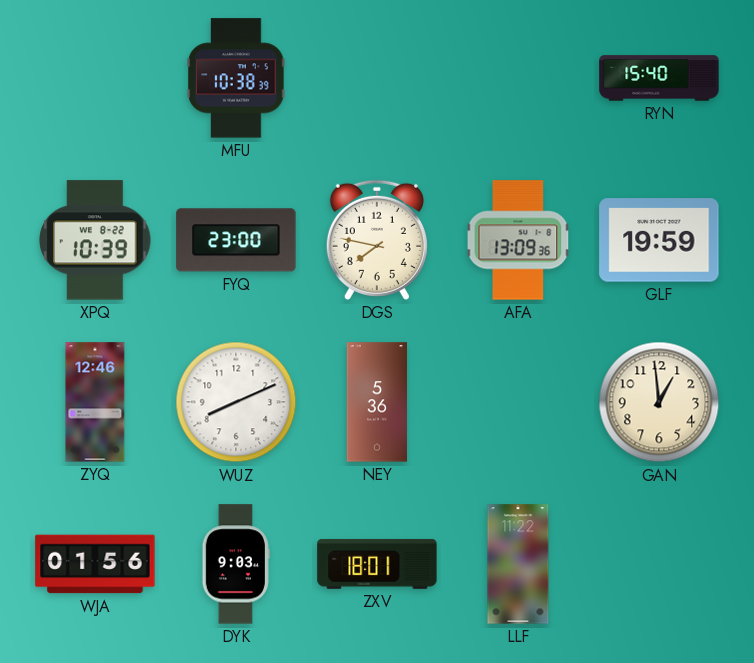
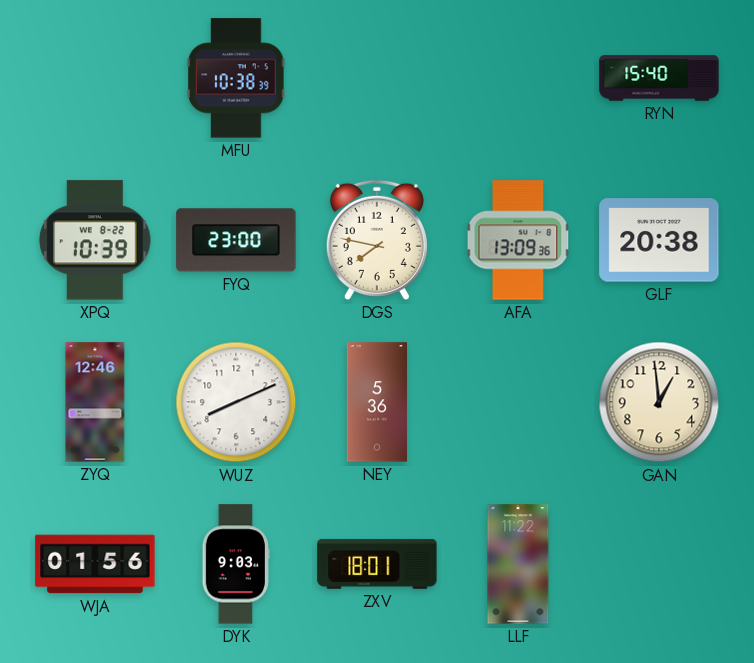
GLF: 19:59 -> 20:38 (659, 240)
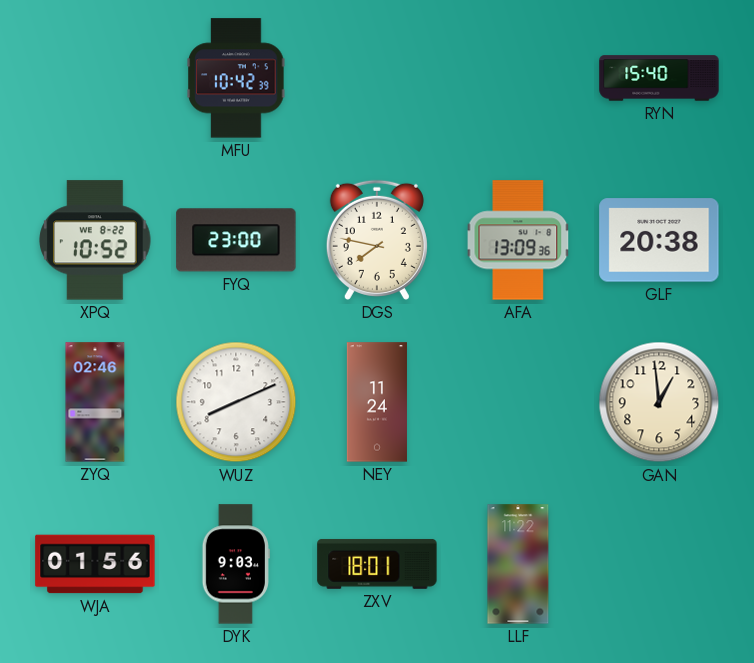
MFU: 10:38 -> 10:42 (236, 78)
XPQ: 10:39 -> 10:52 (95, 240)
ZYQ: 12:46 -> 02:46 (95, 402)
NEY: 5:36 -> 11:24 (377, 402)
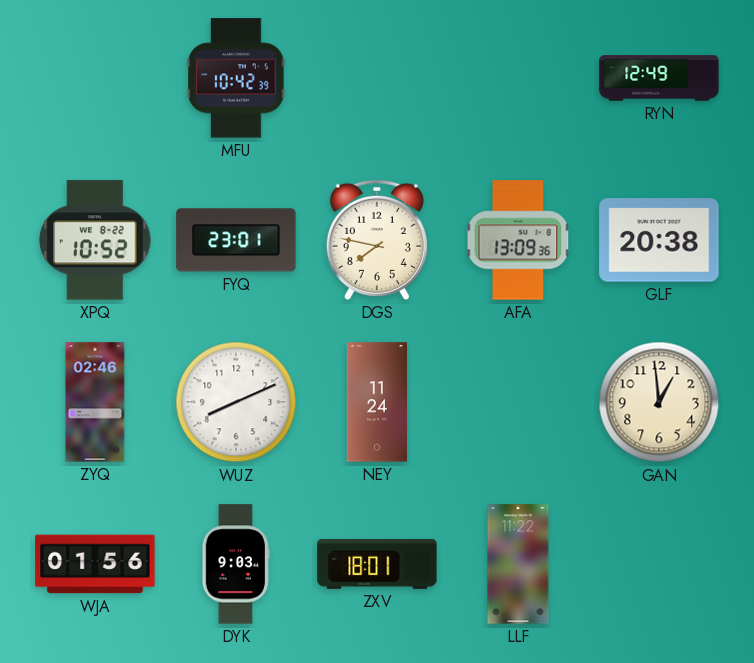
RYN: 15:40 -> 12:49 (659, 78)
FYQ: 23:00 -> 23:01 (236, 240)
